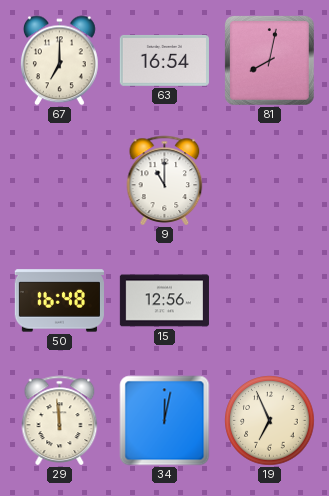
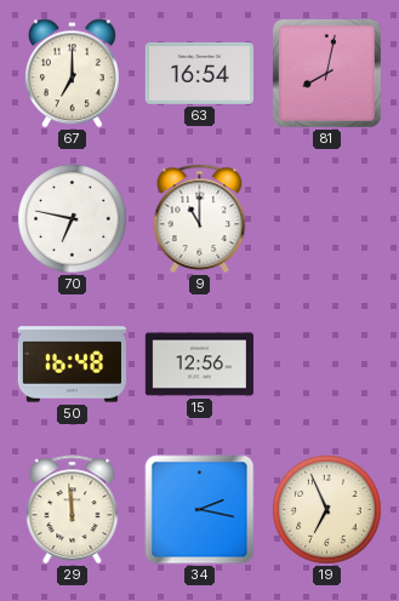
70: none -> 6:47 (73, 219)
34: 12:02 -> 2:17 (200, 510)
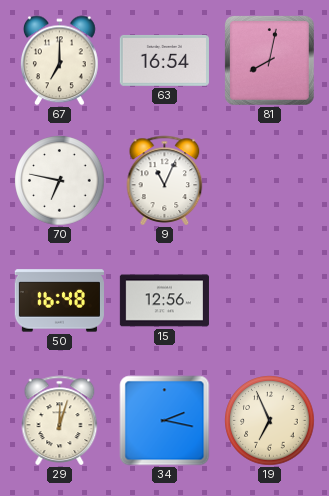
9: 11:00 -> 11:04 (165, 180)
29: 11:59 -> 12:03 (60, 420)
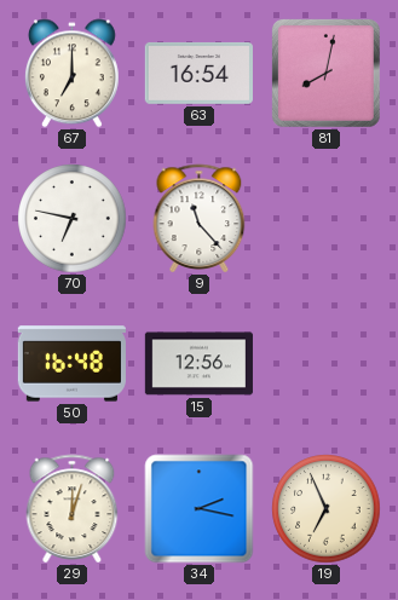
9: 11:04 -> 11:23 (200, 218)
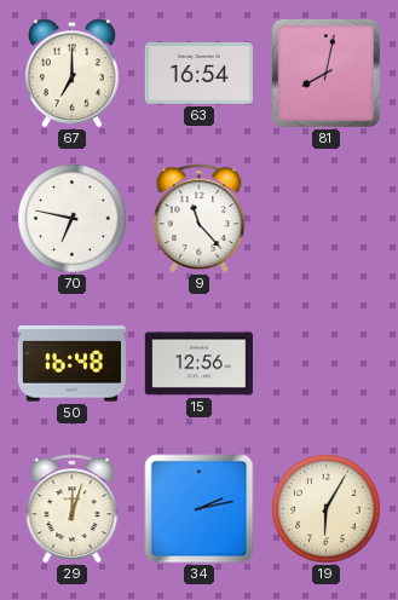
34: 2:17 -> 2:13 (200, 509)
19: 6:56 -> 6:05 (327, 509)
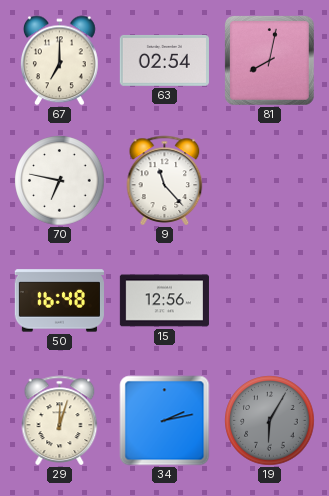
63: 16:54 -> 02:54 (164, 60)
19 dial: cream -> grey (270, 421)
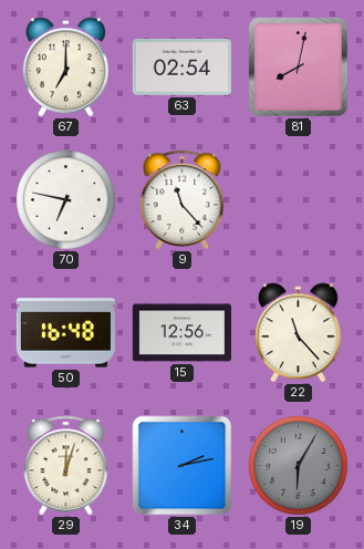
22: none -> 11:23 (298, 333)
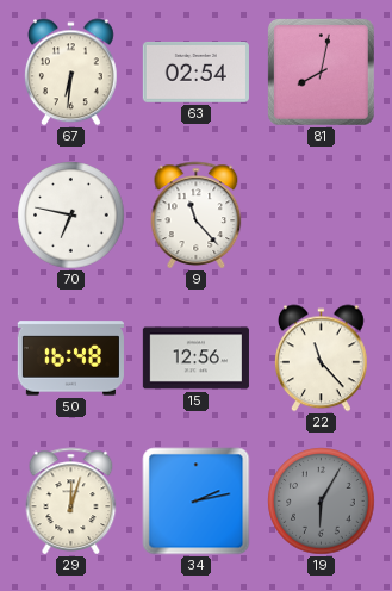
67: 7:00 -> 6:31 (70, 73)
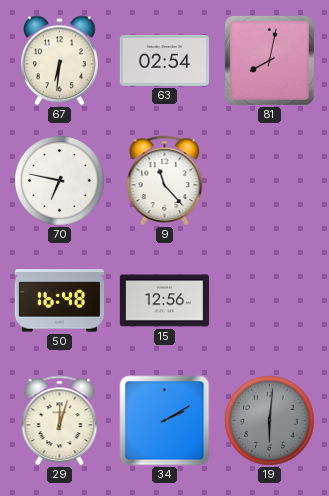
22: 11:23 -> none (321, 359)
34: 2:13 -> 2:10 (165, 421)
19: 6:05 -> 6:01 (270, 421)
